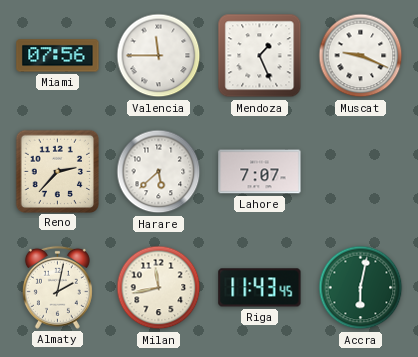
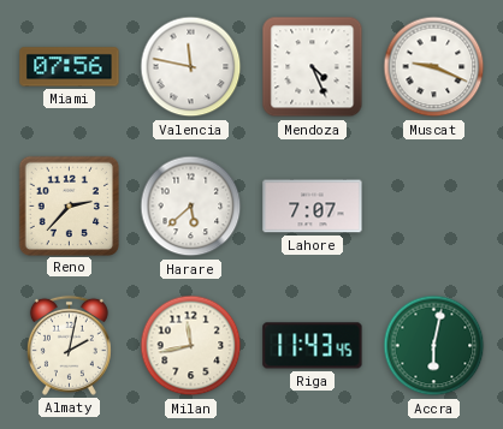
Valencia: 11:45 -> 11:47 (191, 67)
Mendoza: 1:26 -> 4:26 (313, 67)
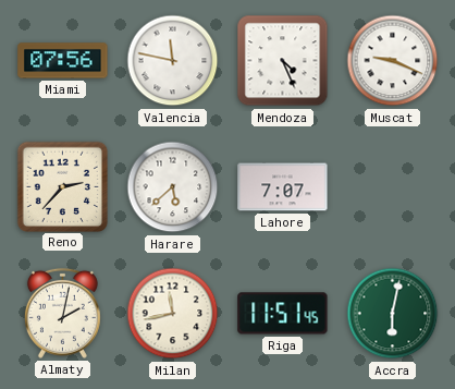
Riga: 11:43 -> 11:51 (283, 314)
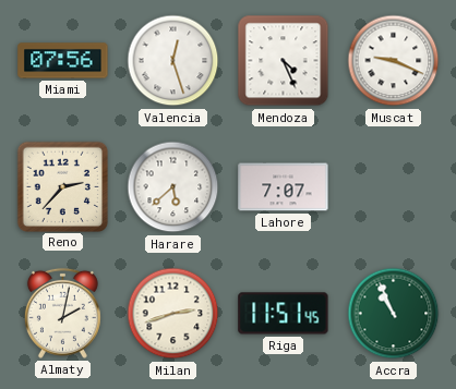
Valencia: 11:47 -> 12:27 (173, 61)
Milan: 11:43 -> 2:42 (173, 314)
Accra: 6:02 -> 10:56 (394, 314)
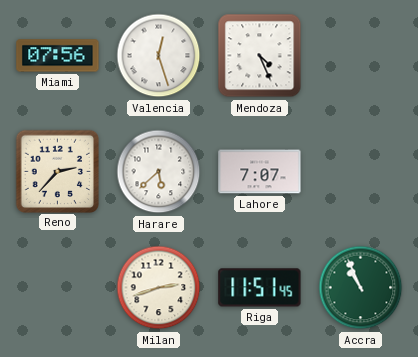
Muscat: 9:19 -> none (394, 61)
Almaty: 2:02 -> none (62, 313)
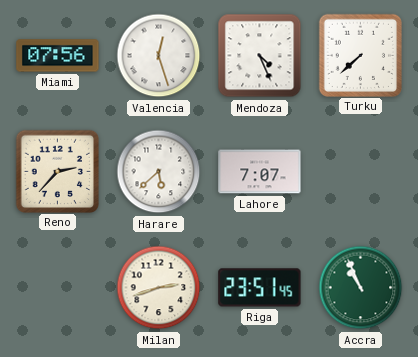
Turku: none -> 7:38 (360, 55)
Riga: 11:51 -> 23:51 (260, 288)
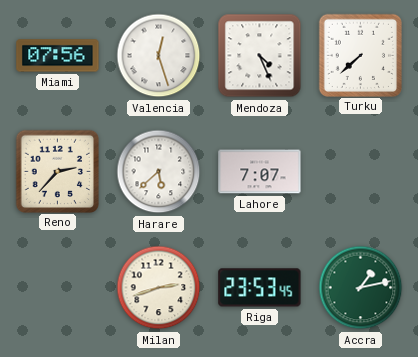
Riga: 23:51 -> 23:53 (260, 288)
Accra: 10:56 -> 1:13 (361, 288)
